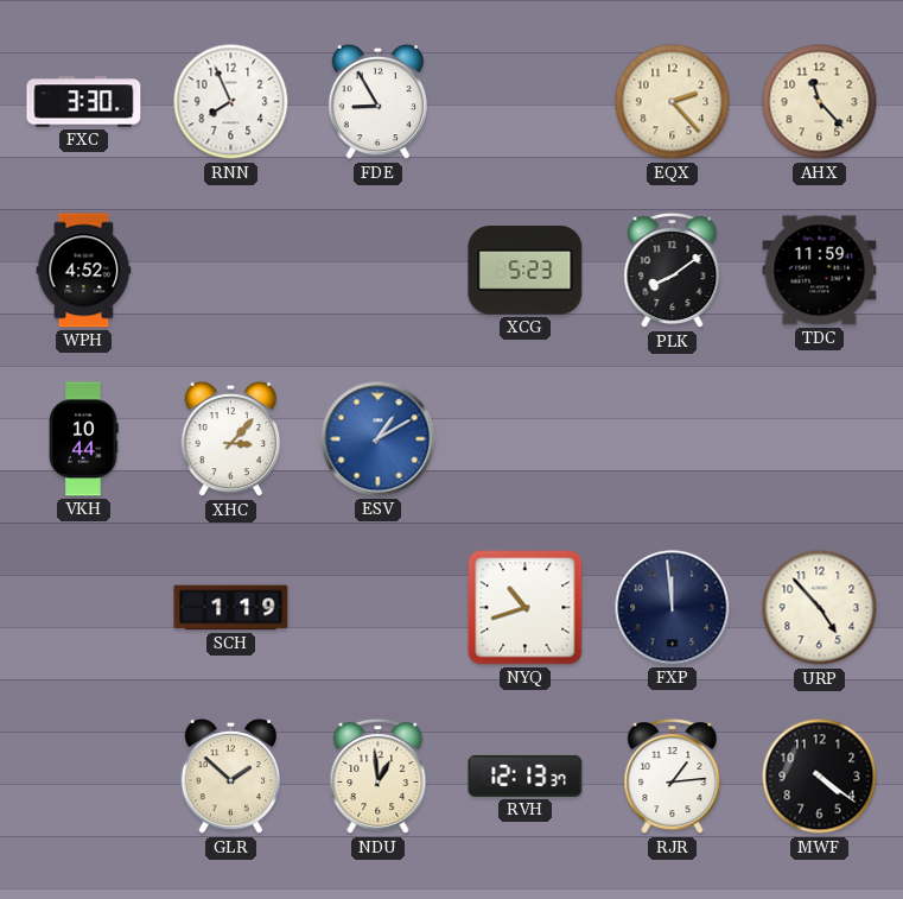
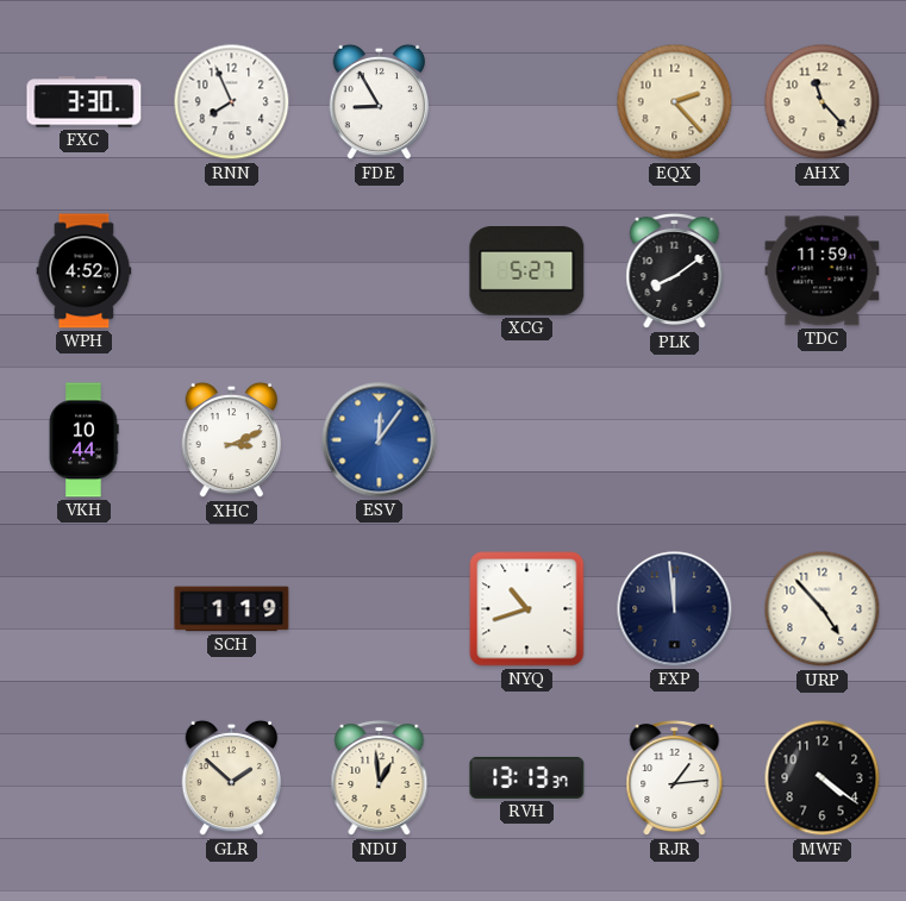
XCG: 5:23 -> 5:27 (527, 271)
XHC: 3:07 -> 3:11 (232, 440)
ESV: 1:10 -> 12:06 (380, 440)
RVH: 12:13 -> 13:13 (527, 777)
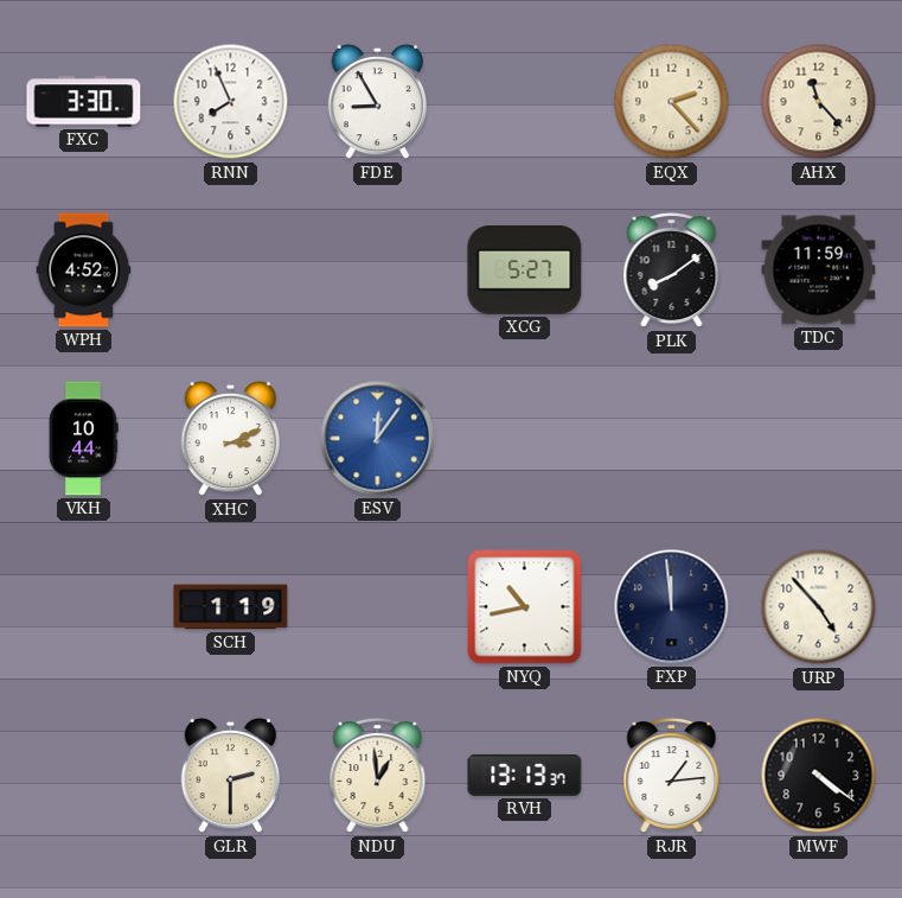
NYQ: 10:42 -> 10:43 (525, 607)
GLR: 1:52 -> 2:30 (231, 776)
